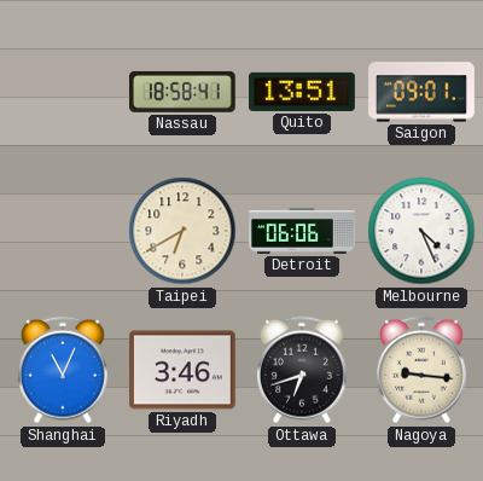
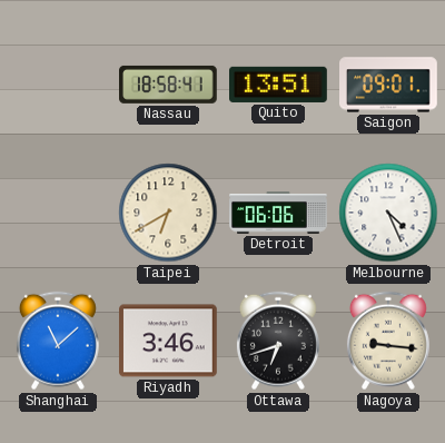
Shanghai: 11:04 -> 11:08 (58, 341)
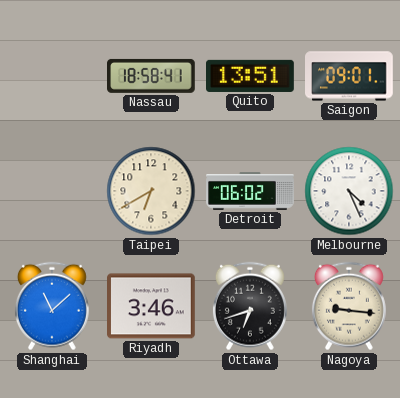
Detroit: 06:06 -> 06:02 (250, 191)
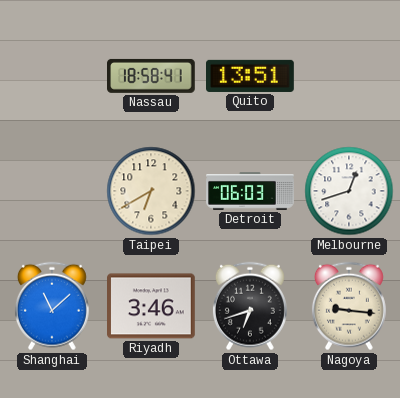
Saigon: 09:01 -> none (349, 76)
Detroit: 06:02 -> 06:03 (250, 191)
Melbourne: 4:26 -> 12:42 (349, 191)
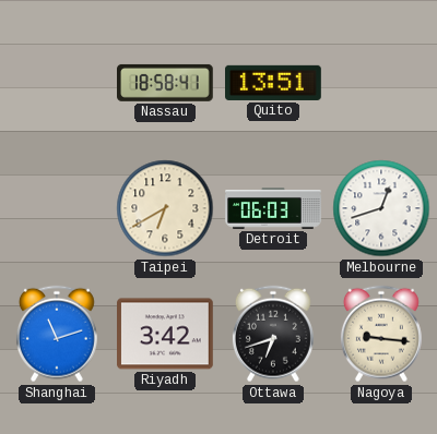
Shanghai: 11:08 -> 11:12 (57, 334)
Riyadh: 3:46 -> 3:42 (166, 334)
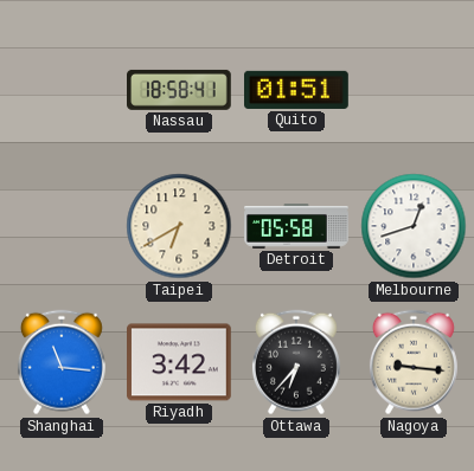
Quito: 13:51 -> 01:51 (297, 90)
Detroit: 06:03 -> 05:58 (296, 226)
Shanghai: 11:12 -> 11:16 (62, 362)
Ottawa: 6:42 -> 6:37 (296, 362)
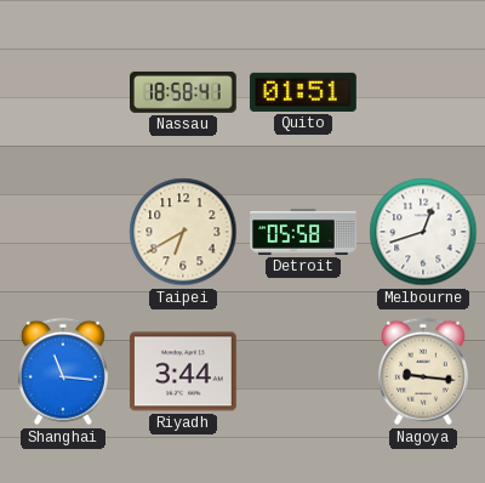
Riyadh: 3:42 -> 3:44 (184, 371)
Ottawa: 6:37 -> none (296, 362)
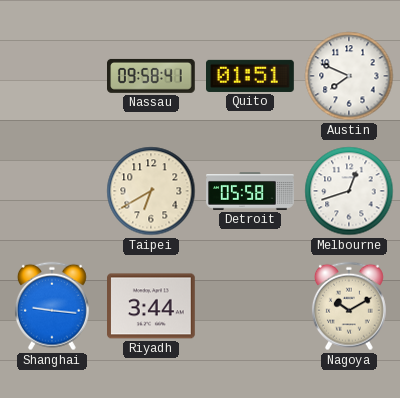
Nassau: 18:58 -> 09:58 (152, 76)
Austin: none -> 7:49 (349, 76)
Shanghai: 11:16 -> 9:16 (52, 306)
Nagoya: 9:16 -> 10:10 (349, 306)
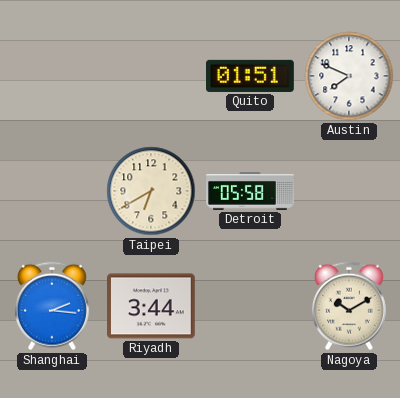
Nassau: 09:58 -> none (152, 76)
Melbourne: 12:42 -> none (349, 191)
Shanghai: 9:16 -> 2:16 (52, 306)
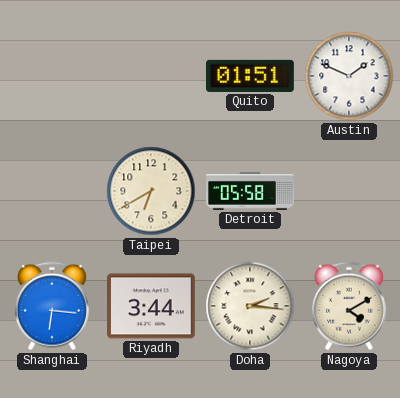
Austin: 7:49 -> 1:49 (349, 76)
Shanghai: 2:16 -> 6:16 (52, 306)
Doha: none -> 2:16 (250, 306)
Nagoya: 10:10 -> 4:10 (349, 306)
